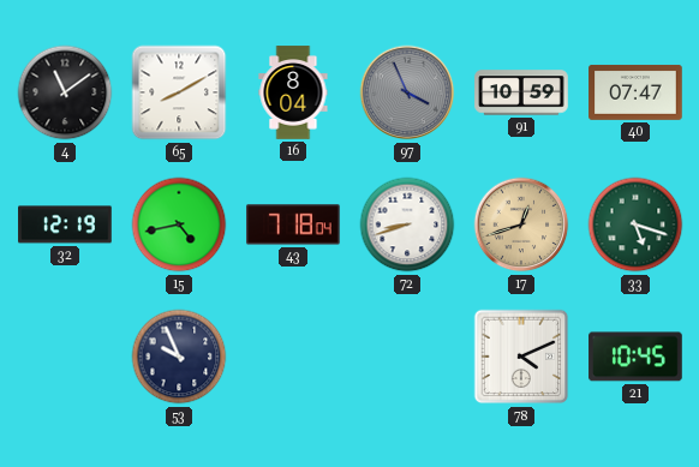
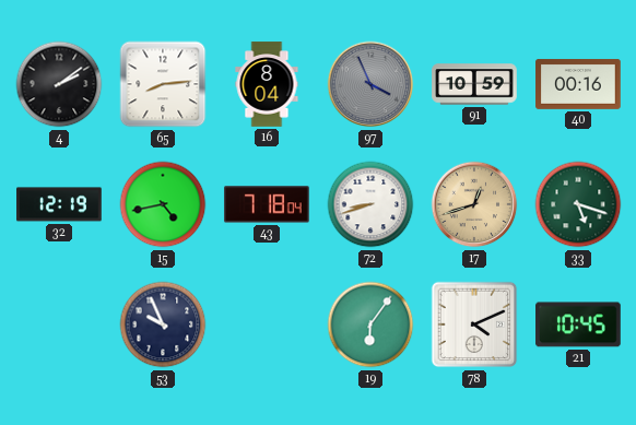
4: 11:09 -> 2:09 (59, 84)
65: 8:10 -> 8:14 (163, 84)
40: 07:47 -> 00:16 (578, 84)
19: none -> 6:06 (370, 324)
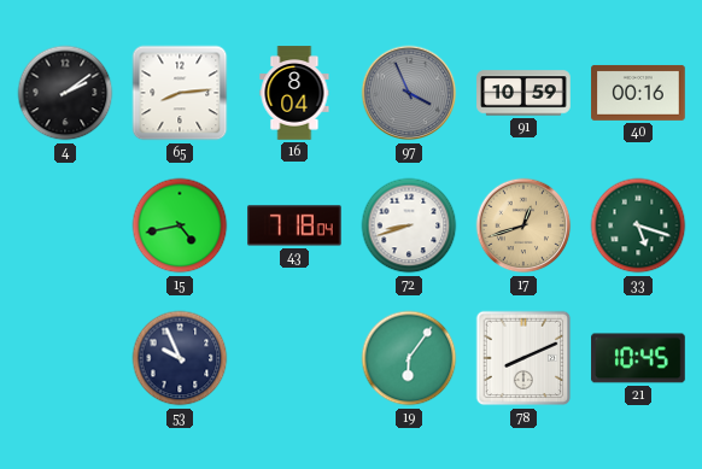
32: 12:19 -> none (59, 204)
78: 4:11 -> 8:11 (523, 358)
